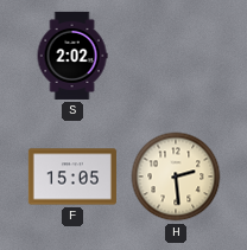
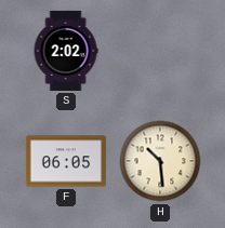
F: 15:05 -> 06:05 (66, 161)
H: 2:29 -> 10:29 (160, 161)
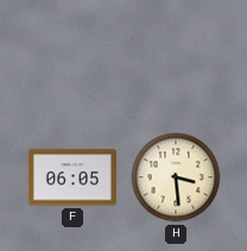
S: 2:02 -> none (66, 51)
H: 10:29 -> 3:29 (176, 177)
